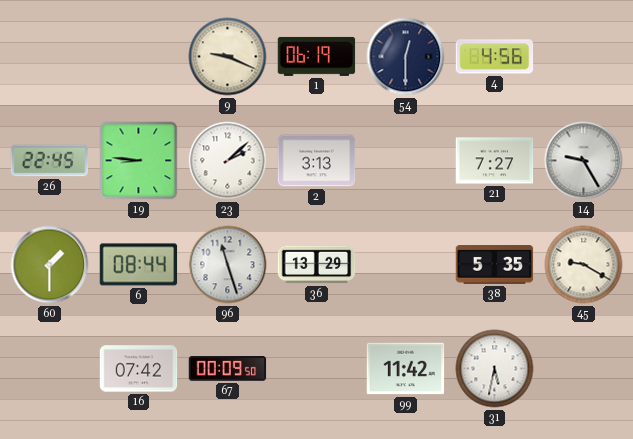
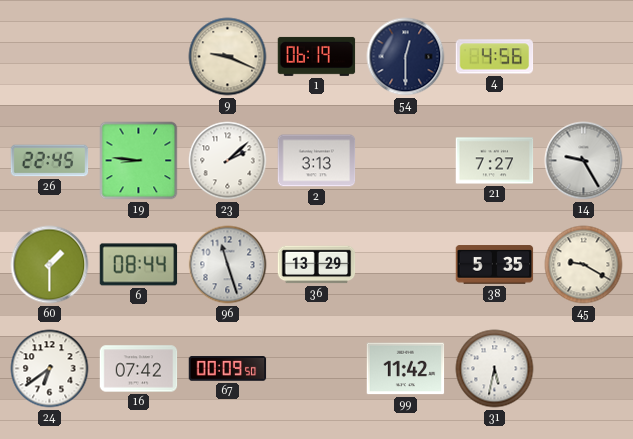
24: none -> 6:39 (50, 369)
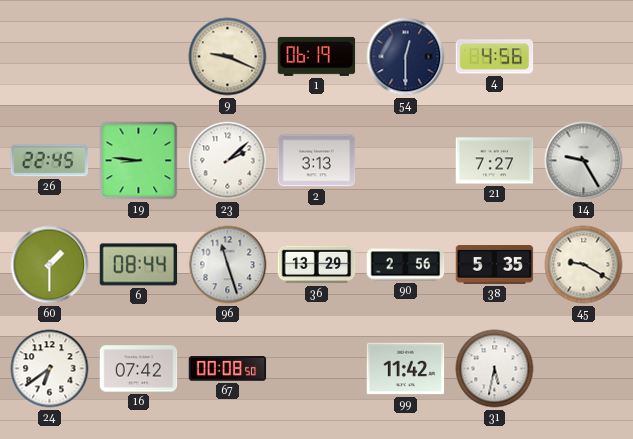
90: none -> 2:56 (406, 265)
67: 00:09 -> 00:08 (228, 369)
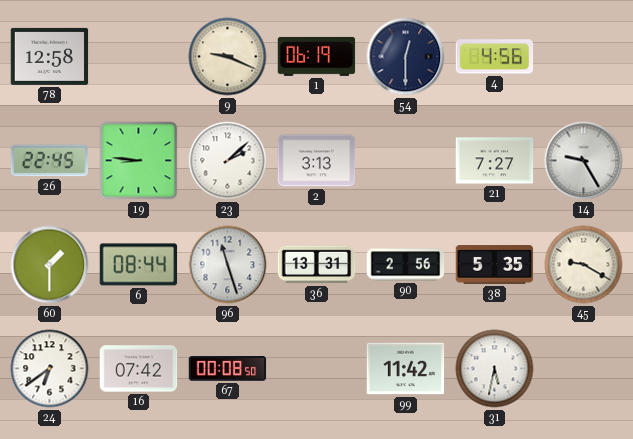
78: none -> 12:58 (50, 56)
36: 13:29 -> 13:31 (317, 265)
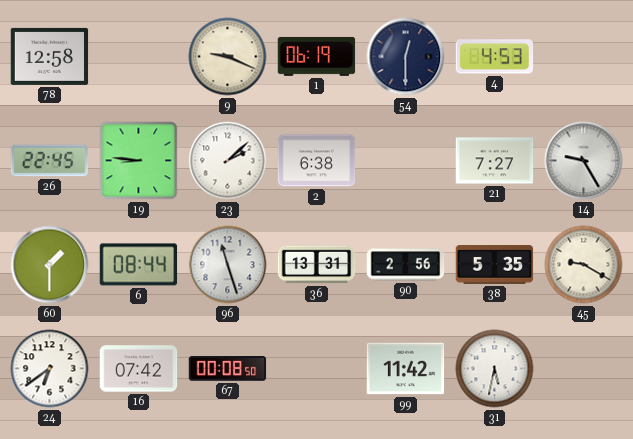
4: 4:56 -> 4:53 (495, 57)
2: 3:13 -> 6:38 (317, 161)
